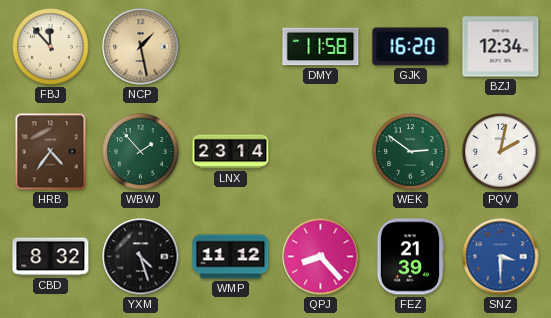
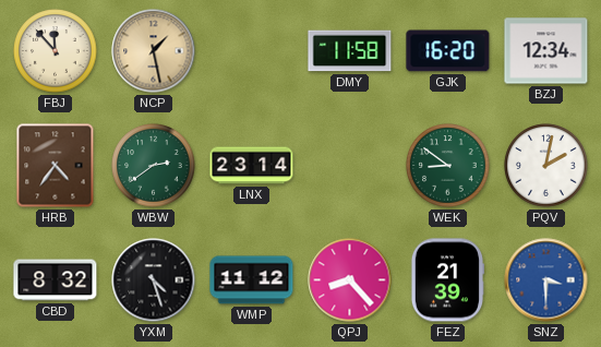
WBW: 1:53 -> 2:39 (154, 166)
WEK: 2:51 -> 8:51 (448, 166)
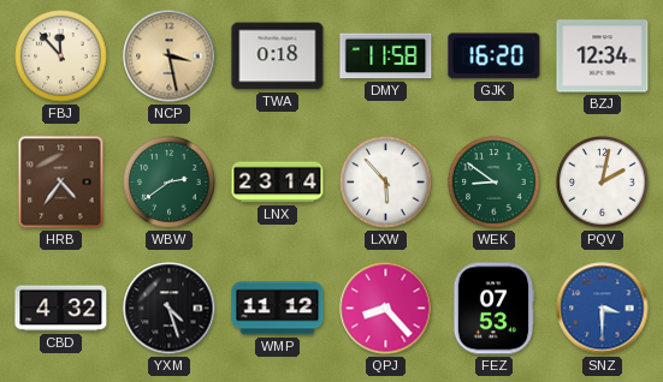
NCP: 1:28 -> 3:28 (170, 56)
TWA: none -> 0:18 (278, 56)
LXW: none -> 5:53 (386, 183)
CBD: 8:32 -> 4:32 (61, 309)
FEZ: 21:39 -> 07:53 (492, 309)
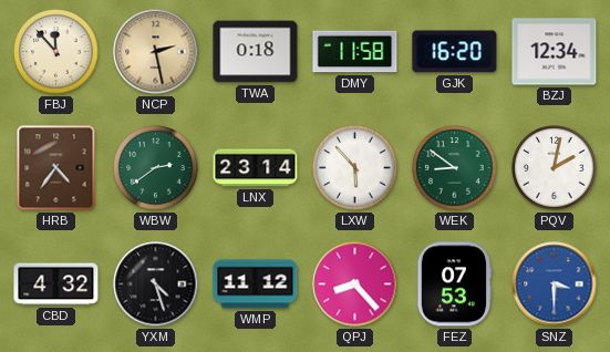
NCP: 3:28 -> 2:28 (156, 52)
